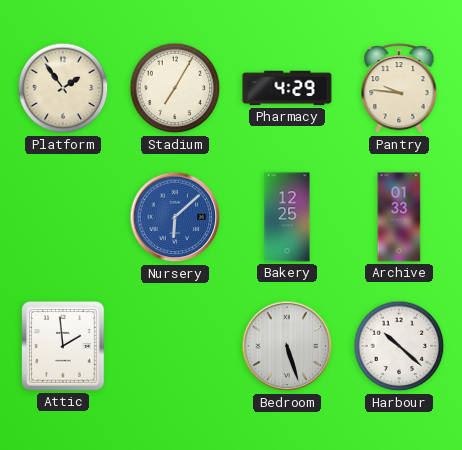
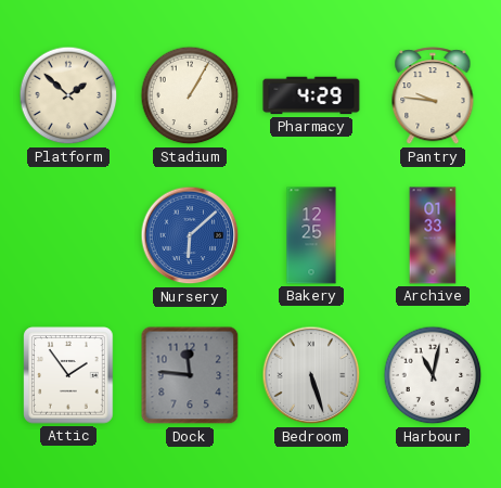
Platform: 1:54 -> 1:52 (68, 95)
Stadium: 7:05 -> 1:05 (190, 95)
Attic: 1:59 -> 1:54 (68, 375)
Dock: none -> 11:46 (190, 375)
Harbour: 10:22 -> 11:02 (433, 375)
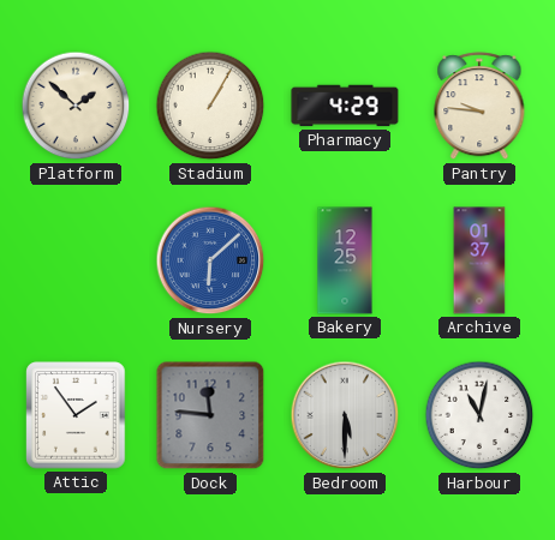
Archive: 01:33 -> 01:37 (479, 260)
Bedroom: 5:27 -> 5:30 (345, 415)
